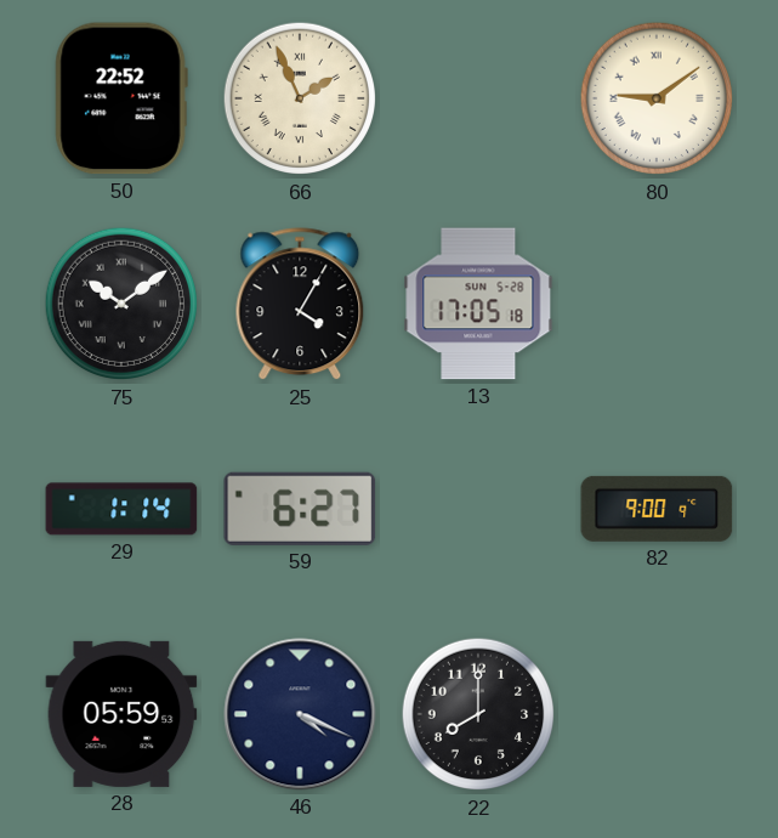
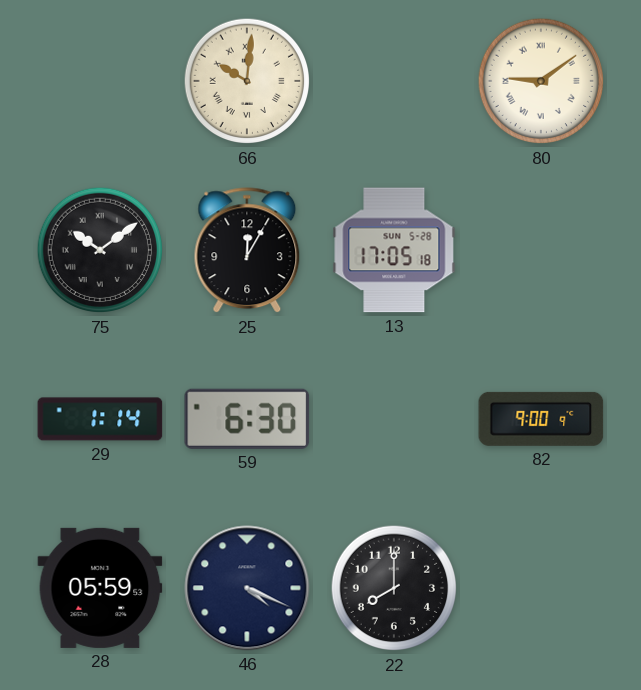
50: 22:52 -> none (121, 98)
66: 1:56 -> 10:01 (247, 81)
25: 4:05 -> 12:05 (247, 251)
59: 6:27 -> 6:30 (247, 419)
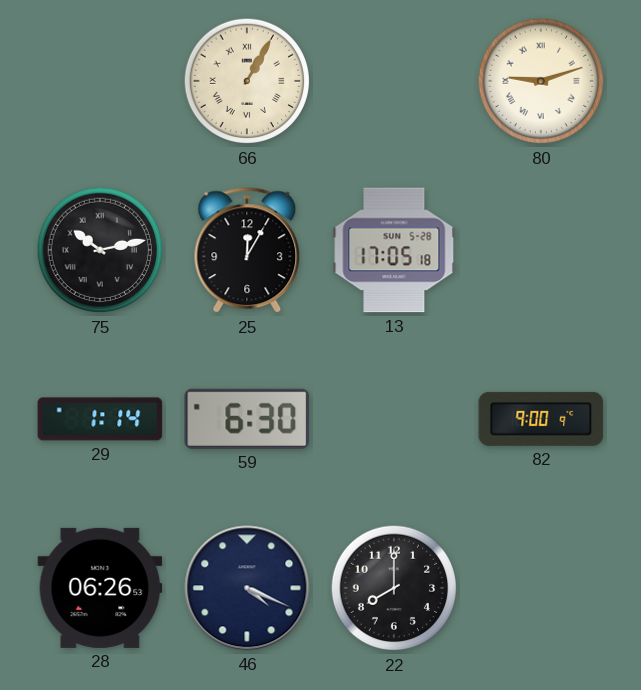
66: 10:01 -> 1:05 (247, 81)
80: 9:09 -> 9:12 (541, 81)
75: 10:09 -> 10:13 (100, 250)
28: 05:59 -> 06:26 (100, 588)
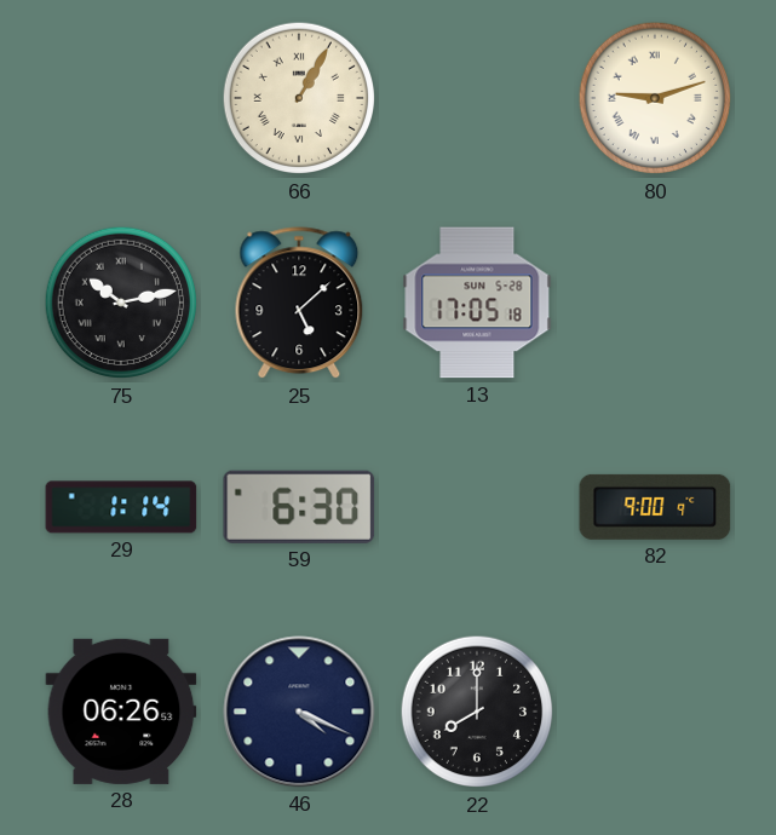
25: 12:05 -> 5:08 (299, 304)
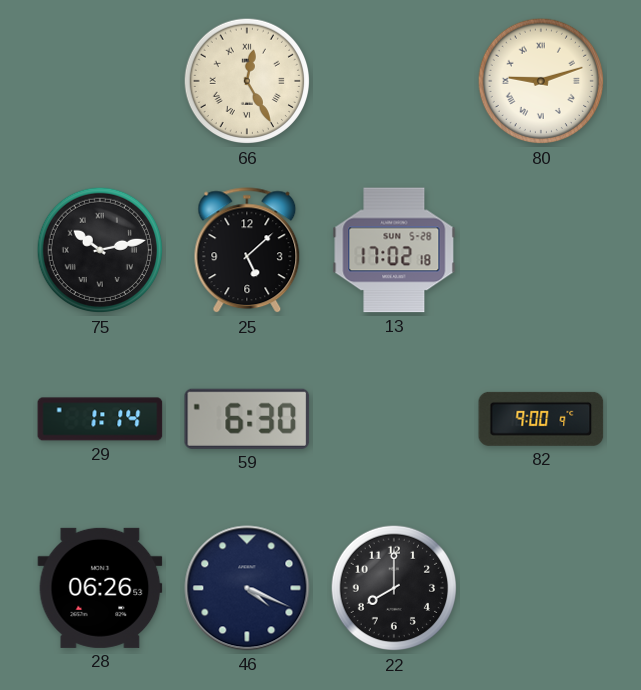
66: 1:05 -> 12:25 (247, 81)
13: 17:05 -> 17:02 (394, 250)
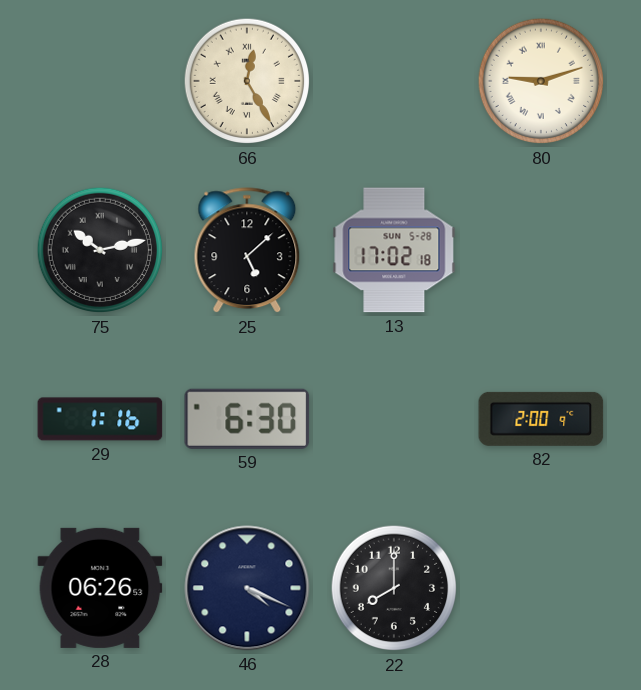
29: 1:14 -> 1:16 (100, 419)
82: 9:00 -> 2:00 (541, 419)
